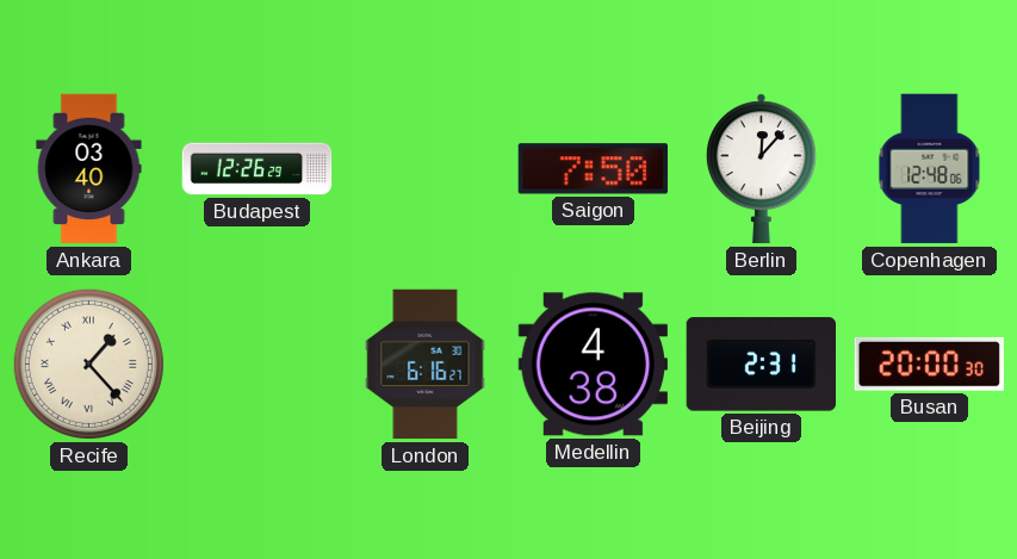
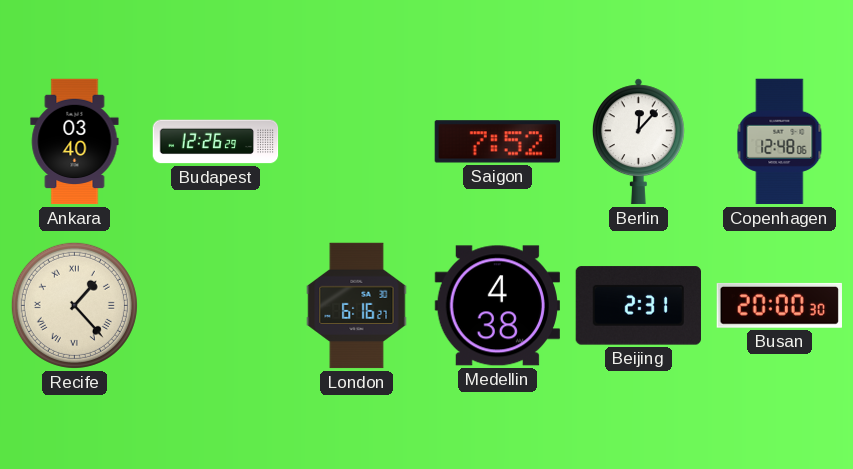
Saigon: 7:50 -> 7:52 (497, 142)
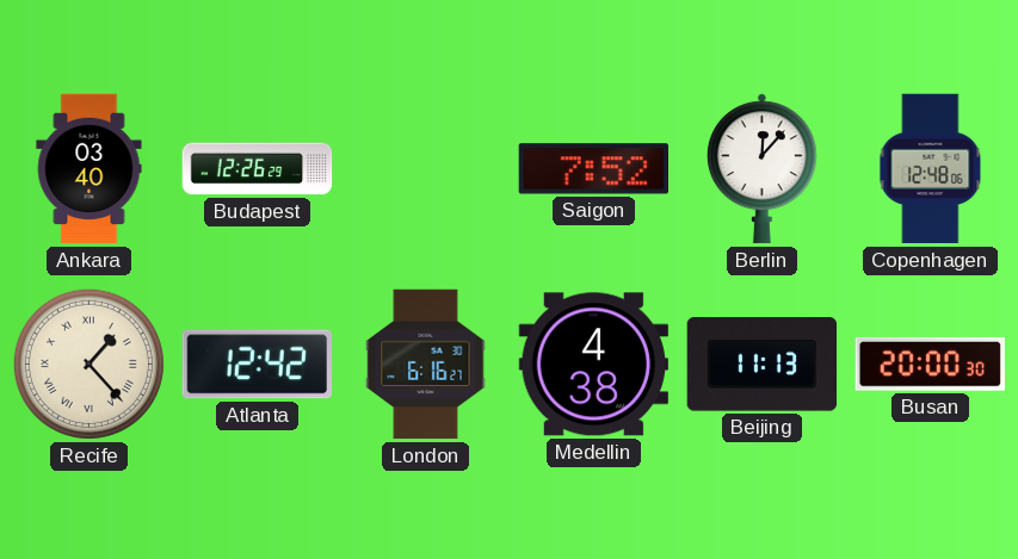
Atlanta: none -> 12:42 (257, 365)
Beijing: 2:31 -> 11:13 (761, 365)
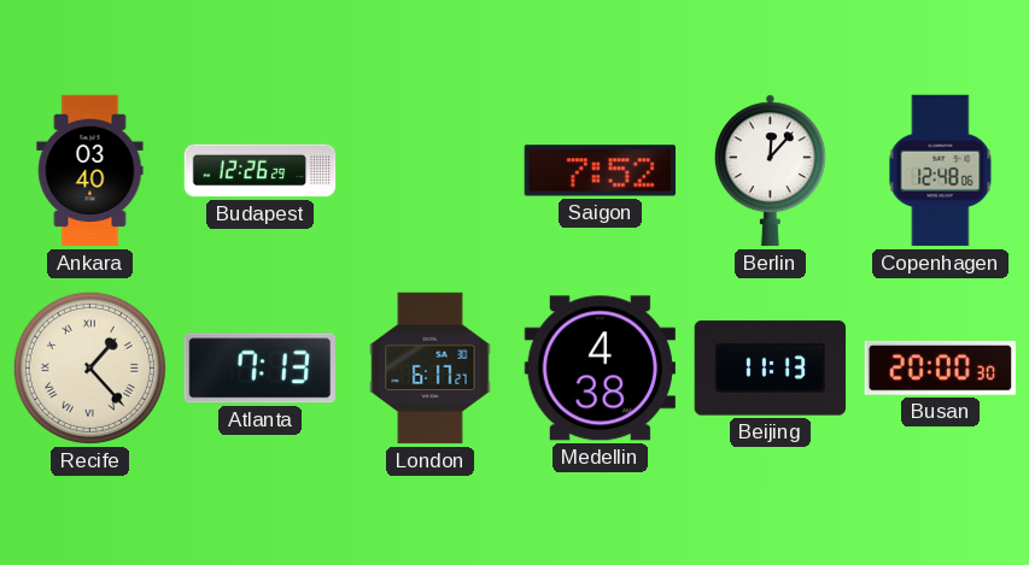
Atlanta: 12:42 -> 7:13 (259, 369)
London: 6:16 -> 6:17 (431, 369)
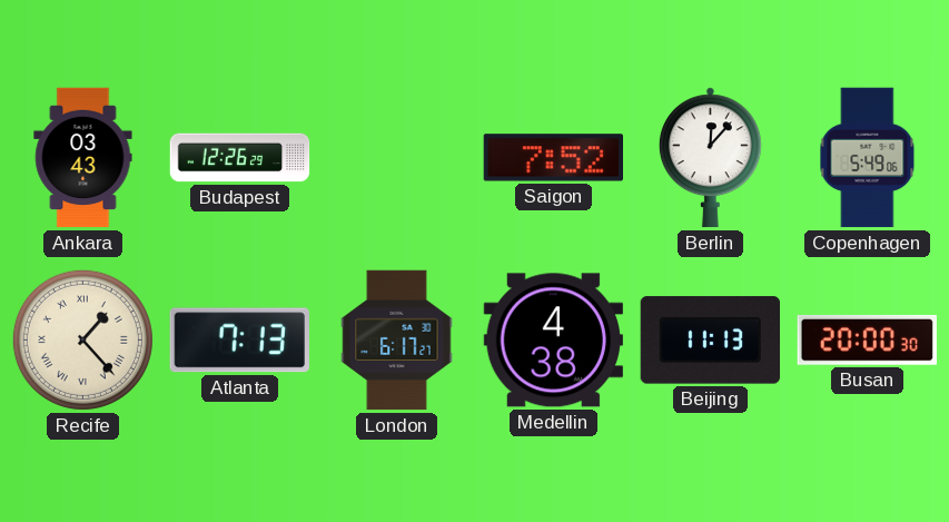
Ankara: 03:40 -> 03:43 (83, 158)
Copenhagen: 12:48 -> 5:49 (868, 158)
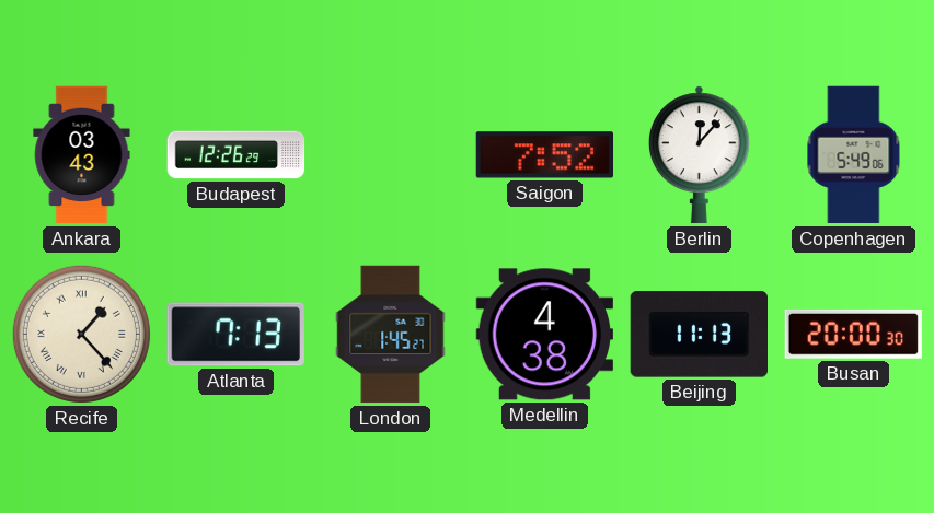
London: 6:17 -> 1:45 (391, 335)
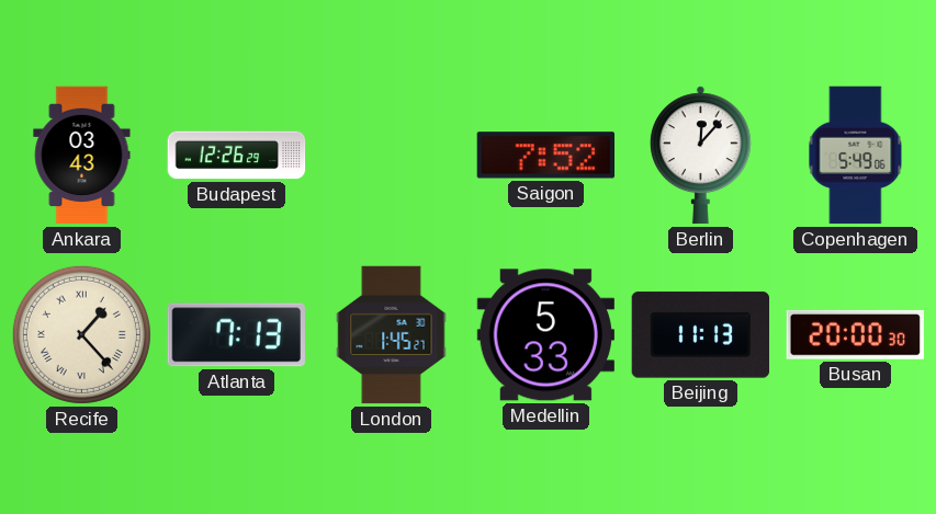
Medellin: 4:38 -> 5:33 (545, 335)
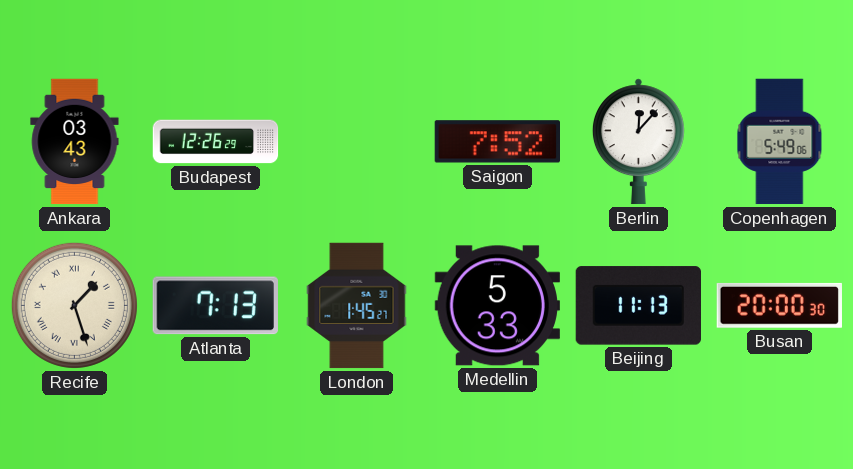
Recife: 1:23 -> 1:27 (74, 305)
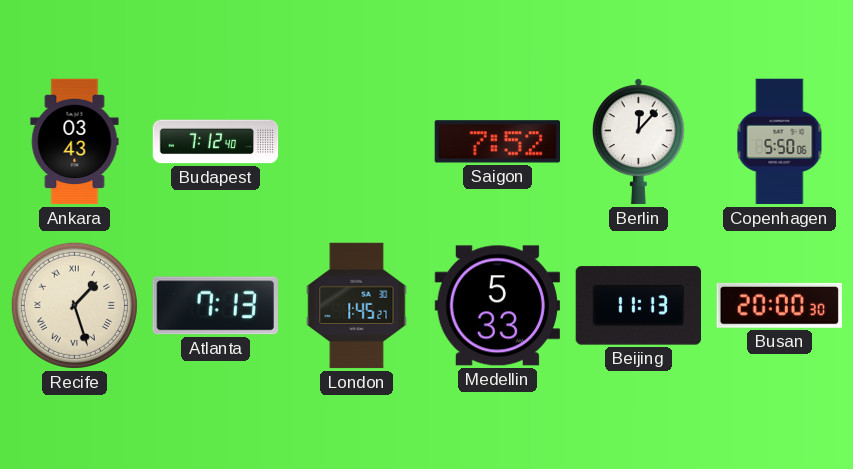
Budapest: 12:26 -> 7:12 (216, 142)
Copenhagen: 5:49 -> 5:50 (780, 142)
